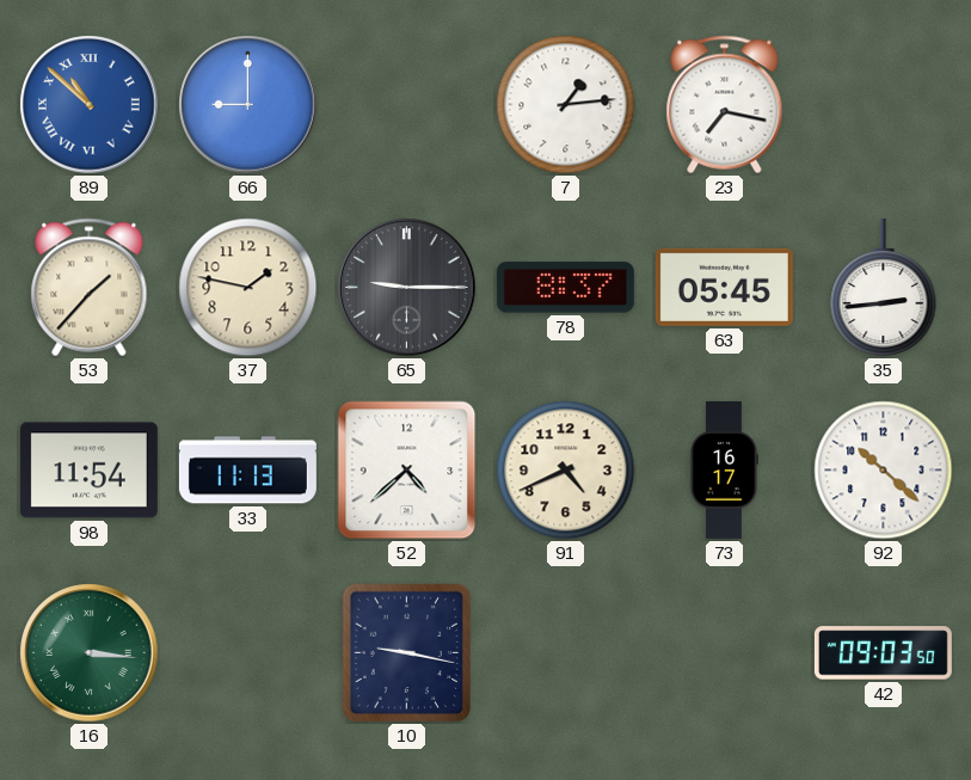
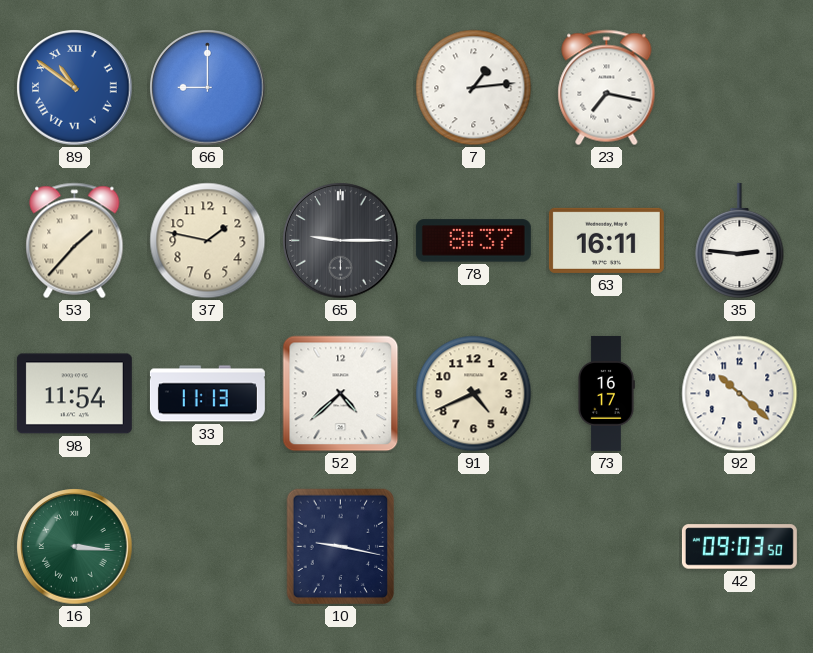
89: 10:52 -> 10:51 (75, 88)
63: 05:45 -> 16:11 (606, 240)
35: 2:44 -> 2:46 (740, 240)
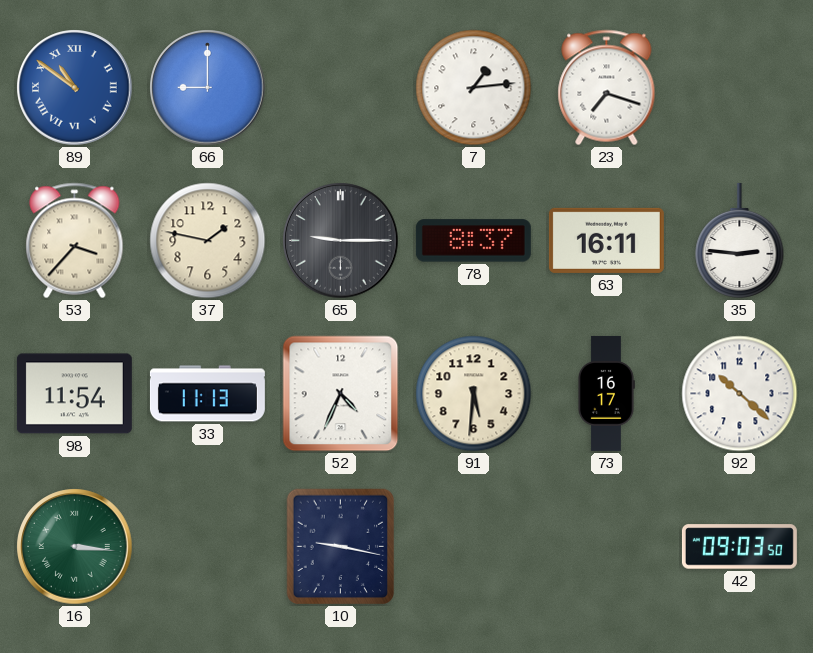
23: 7:17 -> 7:18 (607, 88)
53: 1:37 -> 3:37 (75, 241)
52: 4:38 -> 4:34 (341, 394)
91: 4:41 -> 5:31 (474, 394)
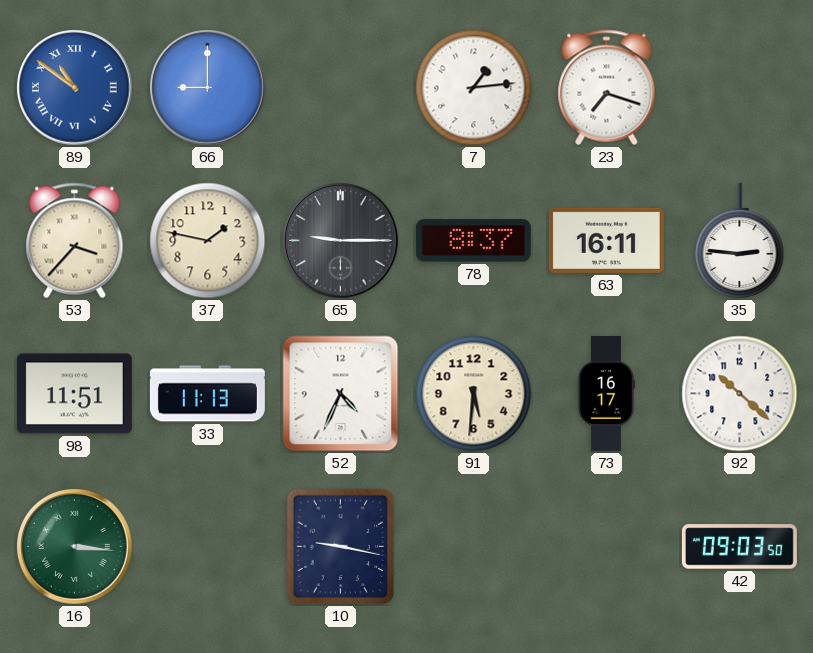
98: 11:54 -> 11:51 (74, 394)
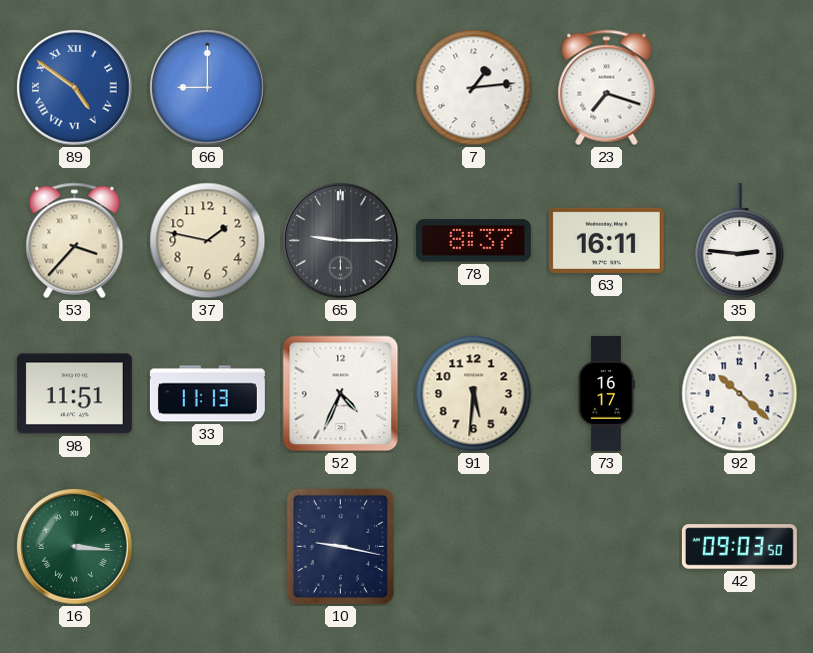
89: 10:51 -> 4:51 (75, 88)
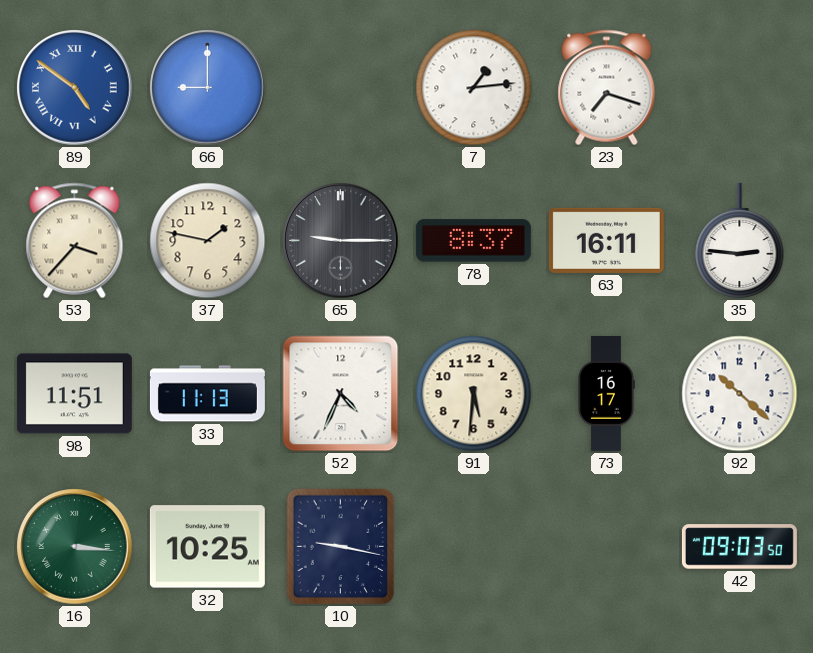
32: none -> 10:25 (207, 547)
